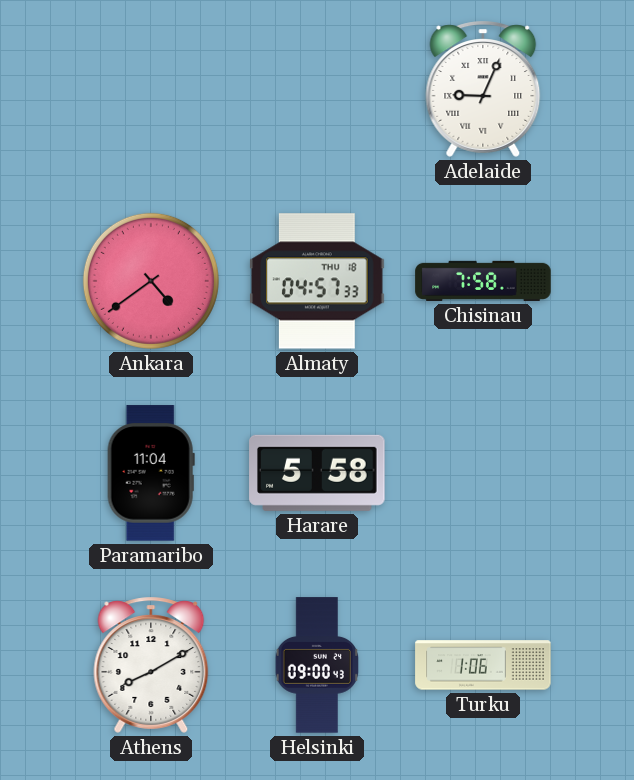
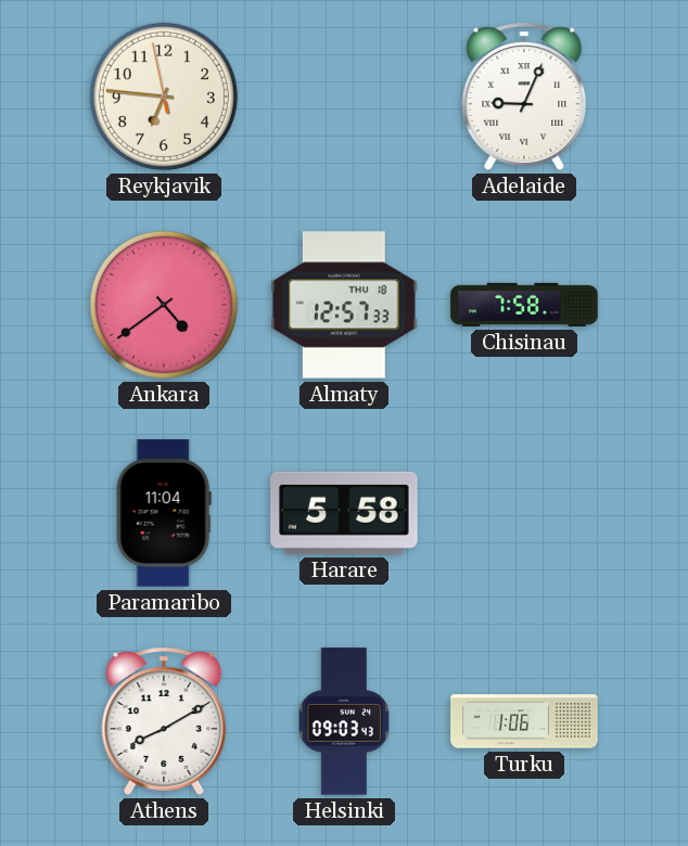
Reykjavik: none -> 6:45 (164, 97)
Almaty: 04:57 -> 12:57 (344, 305)
Helsinki: 09:00 -> 09:03 (343, 721)
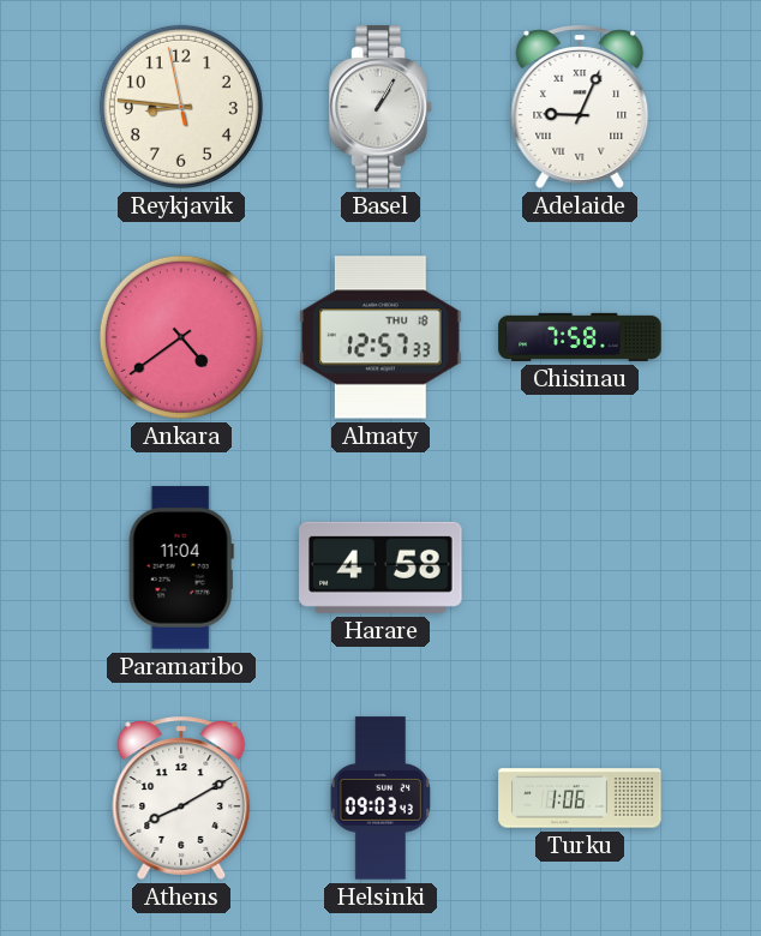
Reykjavik: 6:45 -> 8:45 (181, 107)
Basel: none -> 1:05 (380, 107)
Harare: 5:58 -> 4:58 (380, 568)
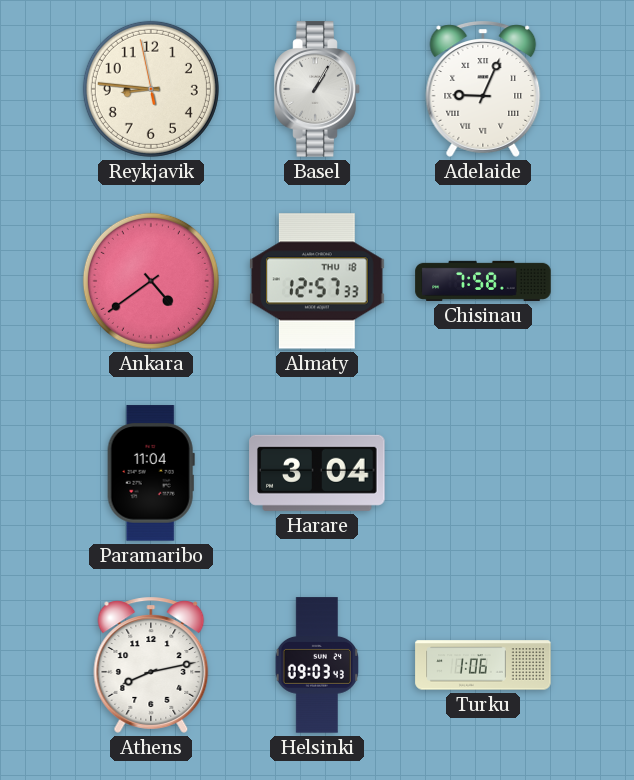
Harare: 4:58 -> 3:04 (317, 473)
Athens: 8:10 -> 8:13 (151, 665)
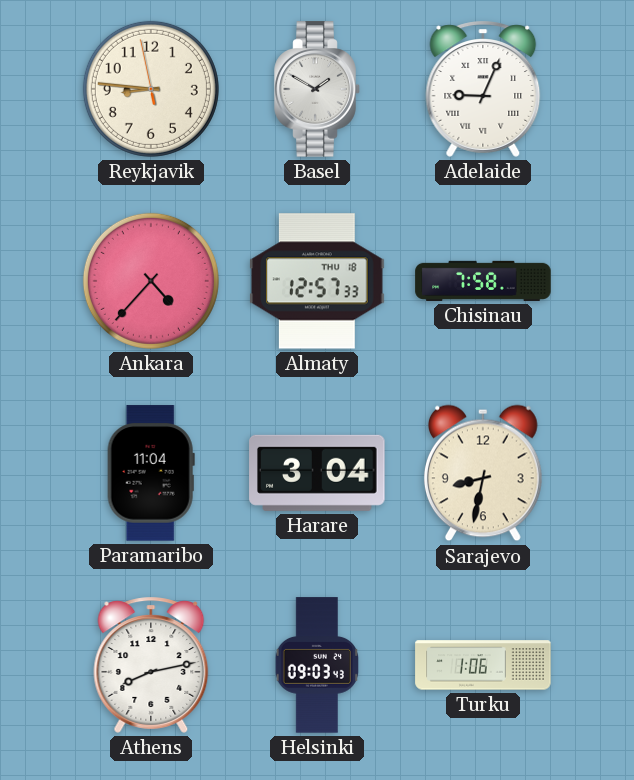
Basel: 1:05 -> 1:50 (317, 89)
Ankara: 4:39 -> 4:37 (151, 281)
Sarajevo: none -> 8:32 (483, 473)
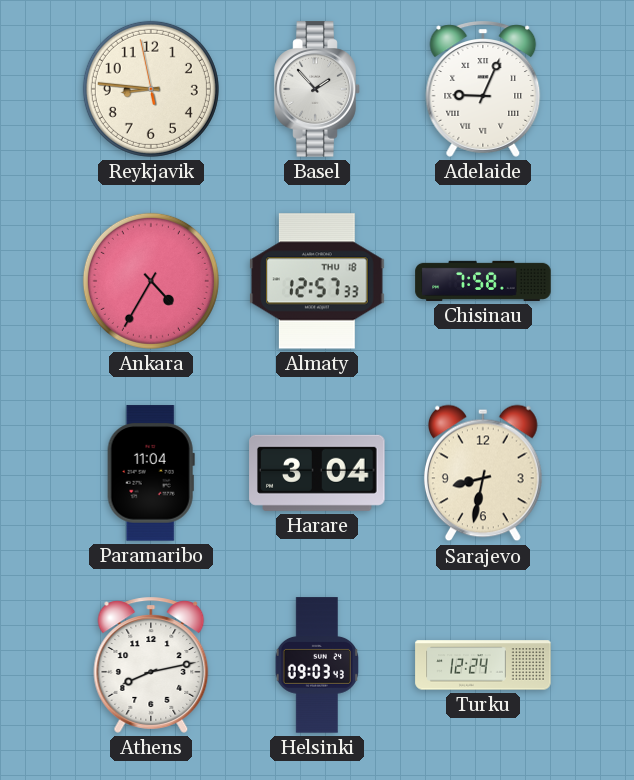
Basel: 1:50 -> 1:53 (317, 89)
Ankara: 4:37 -> 4:35 (151, 281)
Turku: 1:06 -> 12:24 (483, 665)
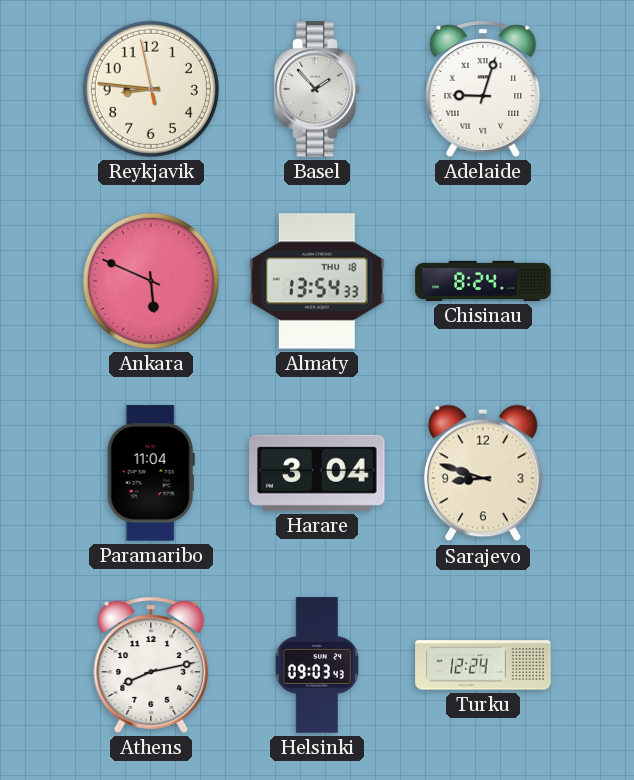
Adelaide: 9:04 -> 9:03 (483, 89)
Ankara: 4:35 -> 5:49 (151, 281)
Almaty: 12:57 -> 13:54 (317, 281)
Chisinau: 7:58 -> 8:24 (483, 281)
Sarajevo: 8:32 -> 8:48 (483, 473)
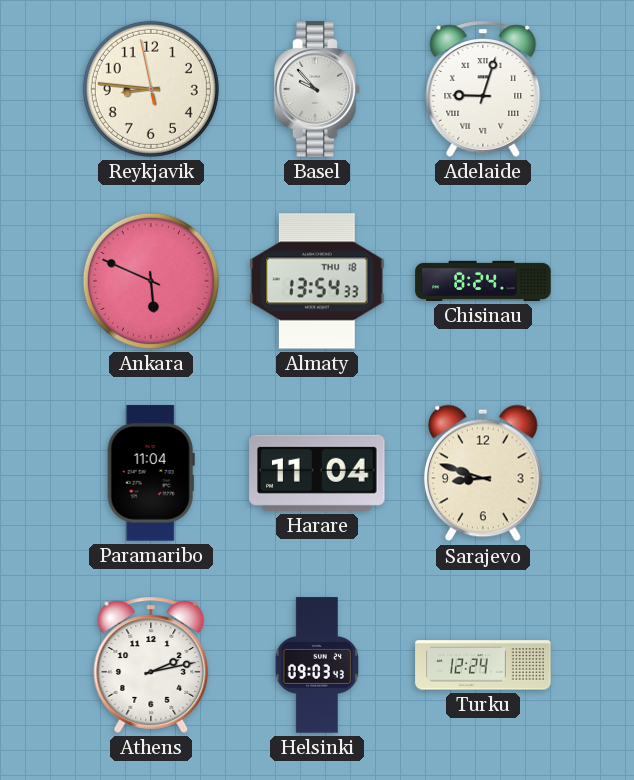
Basel: 1:53 -> 9:53 (317, 89)
Harare: 3:04 -> 11:04 (317, 473)
Athens: 8:13 -> 2:13 (151, 665)
